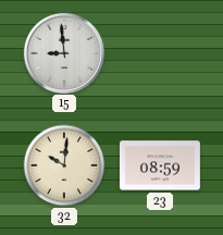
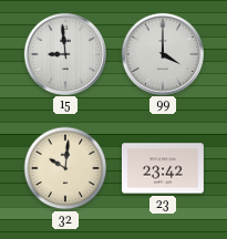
99: none -> 4:00 (162, 53)
23: 08:59 -> 23:42 (163, 168)
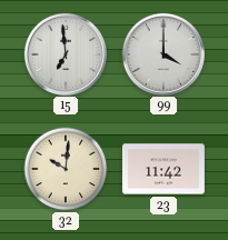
15: 8:59 -> 6:59 (65, 53)
23: 23:42 -> 11:42 (163, 169)
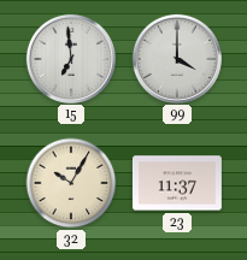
32: 10:01 -> 10:05 (71, 183)
23: 11:42 -> 11:37 (177, 183)
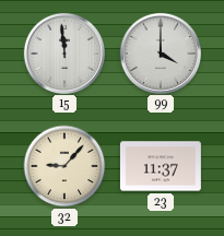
15: 6:59 -> 11:59 (63, 52)
32: 10:05 -> 9:07 (64, 166)
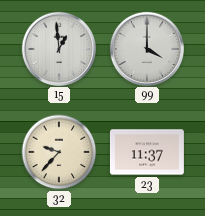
15: 11:59 -> 12:59 (58, 48)
32: 9:07 -> 9:37 (59, 152)
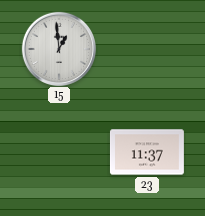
99: 4:00 -> none (146, 48)
32: 9:37 -> none (59, 152)
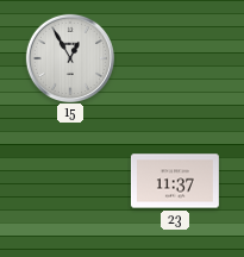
15: 12:59 -> 12:55 (69, 57)
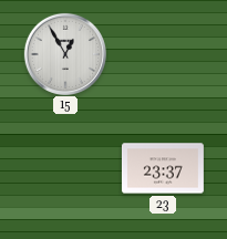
23: 11:37 -> 23:37 (163, 168)
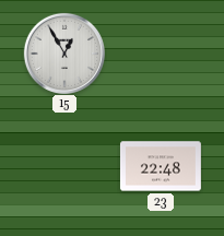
23: 23:37 -> 22:48 (161, 166)
